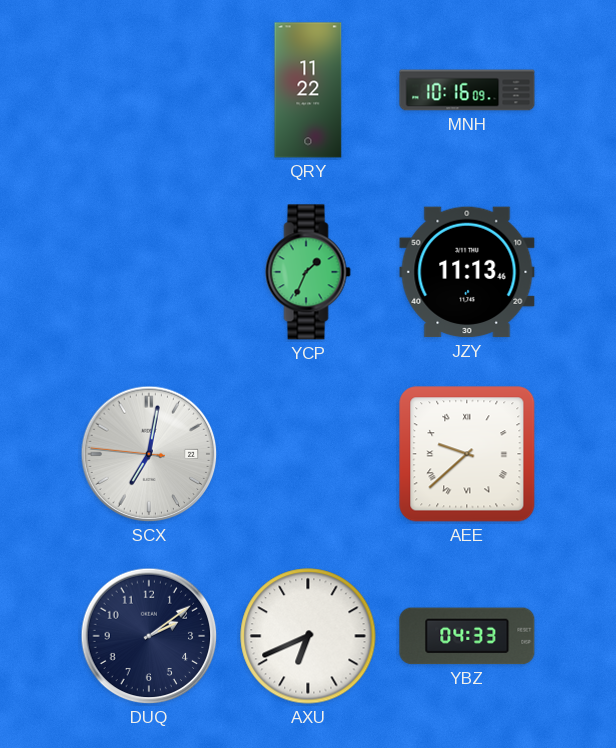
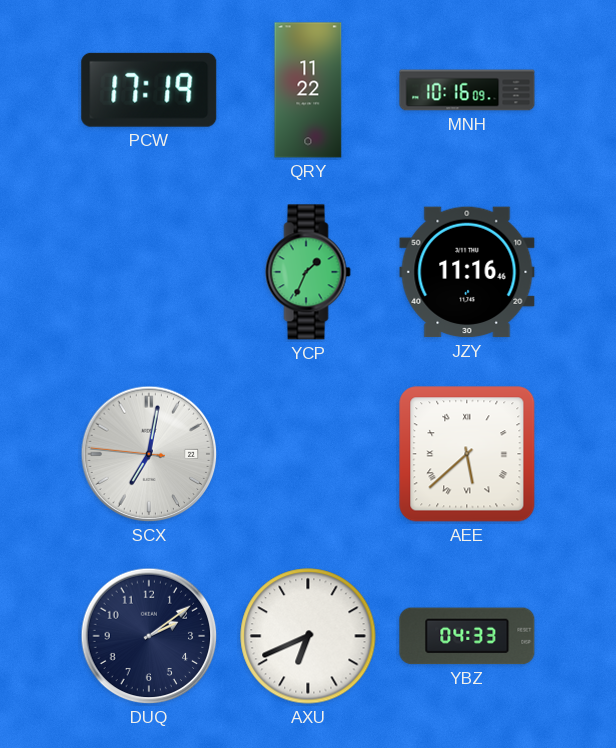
PCW: none -> 17:19 (149, 90)
JZY: 11:13 -> 11:16 (467, 272)
AEE: 9:38 -> 5:38 (467, 454)
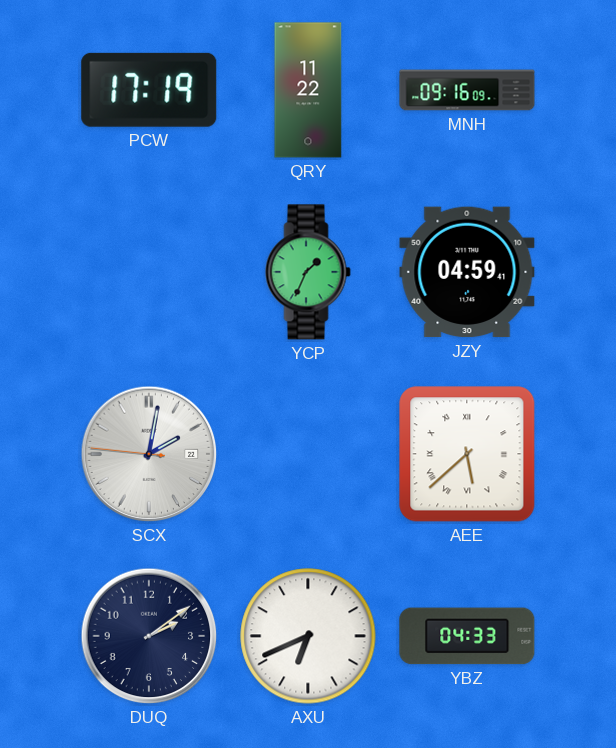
MNH: 10:16 -> 09:16 (467, 90)
JZY: 11:16 -> 04:59 (467, 272)
SCX: 7:01 -> 2:01 (149, 454)
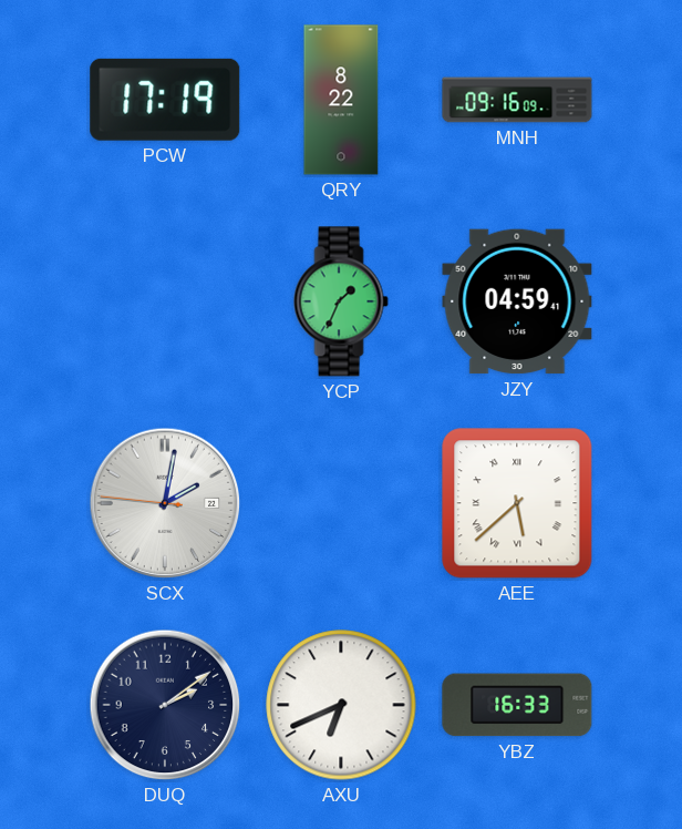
QRY: 11:22 -> 8:22 (341, 100)
YBZ: 04:33 -> 16:33 (517, 705)
